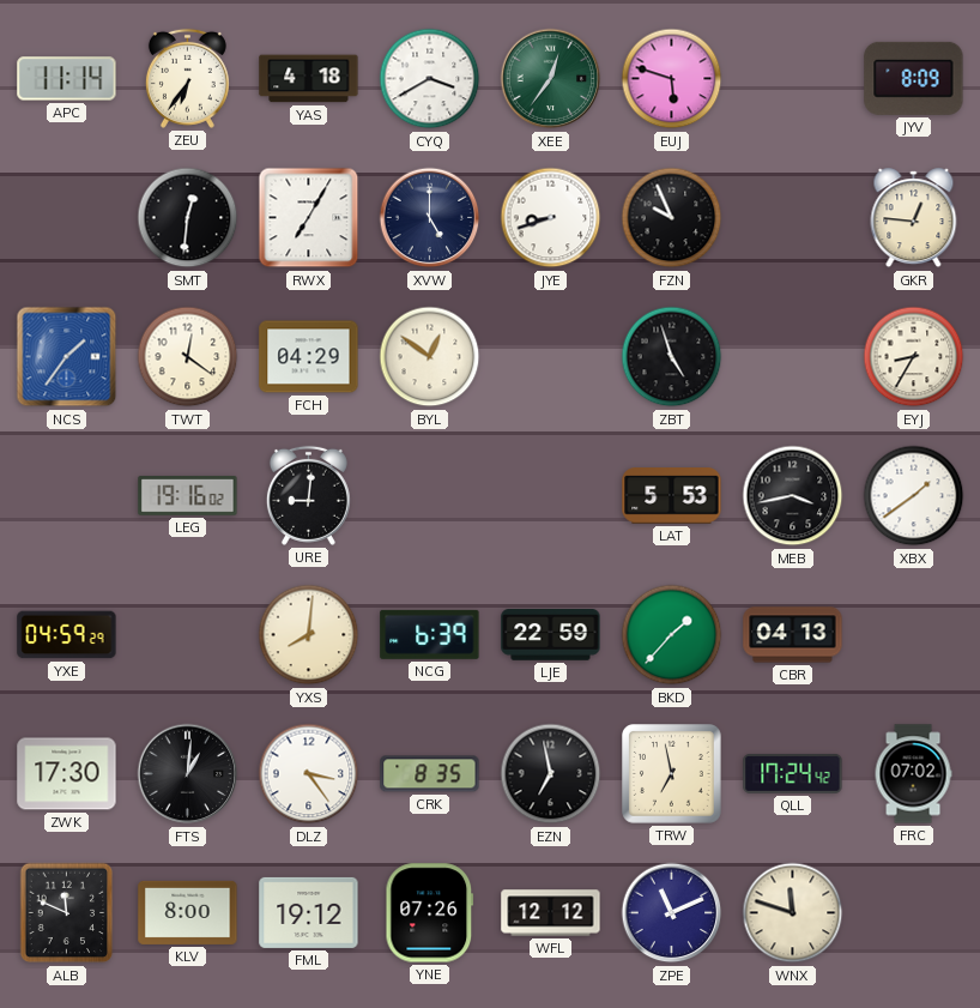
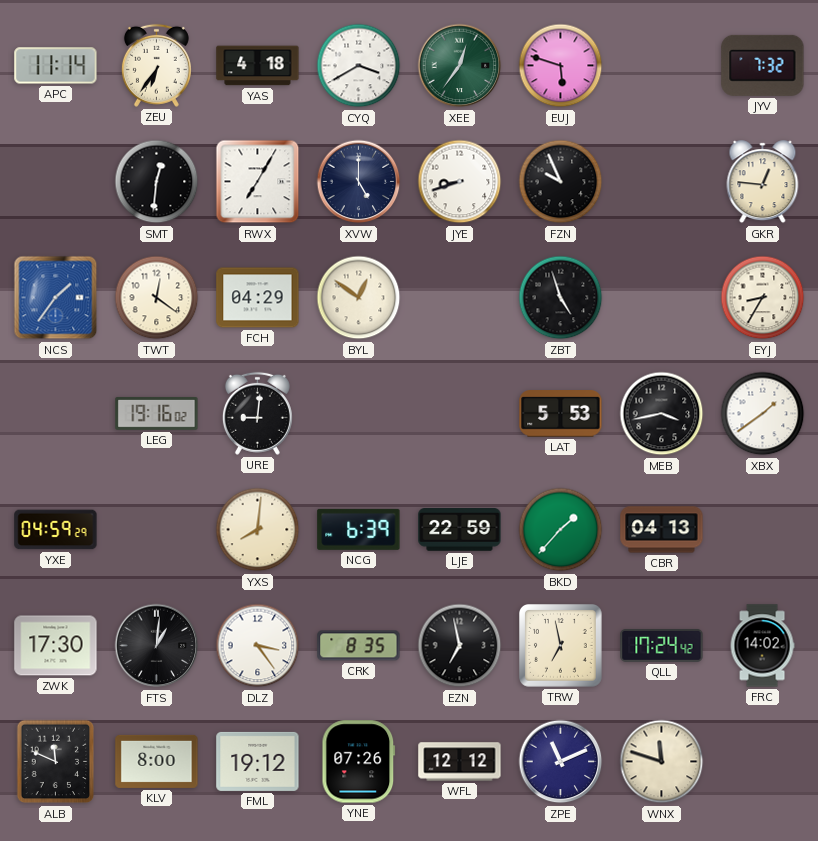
JYV: 8:09 -> 7:32 (763, 65)
FRC: 07:02 -> 14:02 (762, 646)
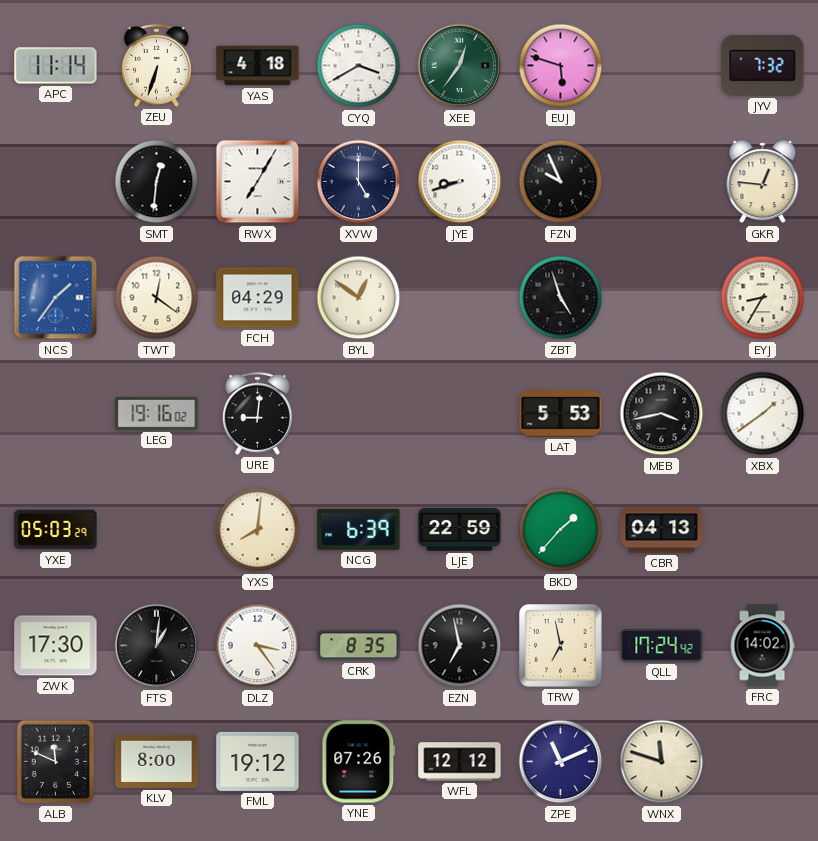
ZEU: 6:36 -> 6:33 (156, 65)
YXE: 04:59 -> 05:03 (56, 530)
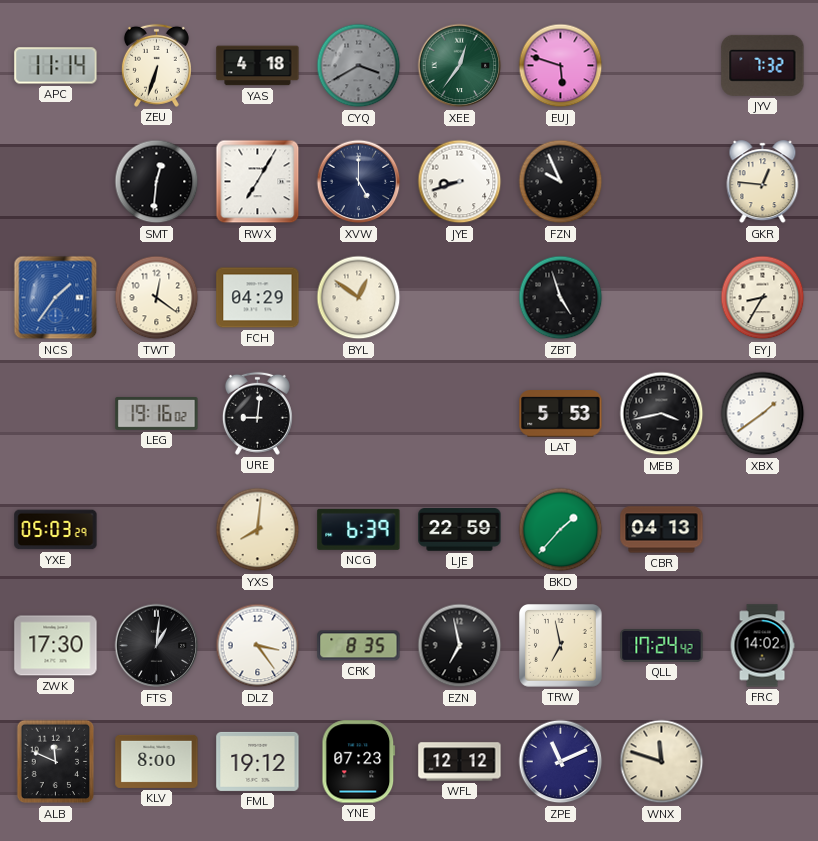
CYQ dial: white -> grey (359, 66)
YNE: 07:26 -> 07:23 (359, 762)
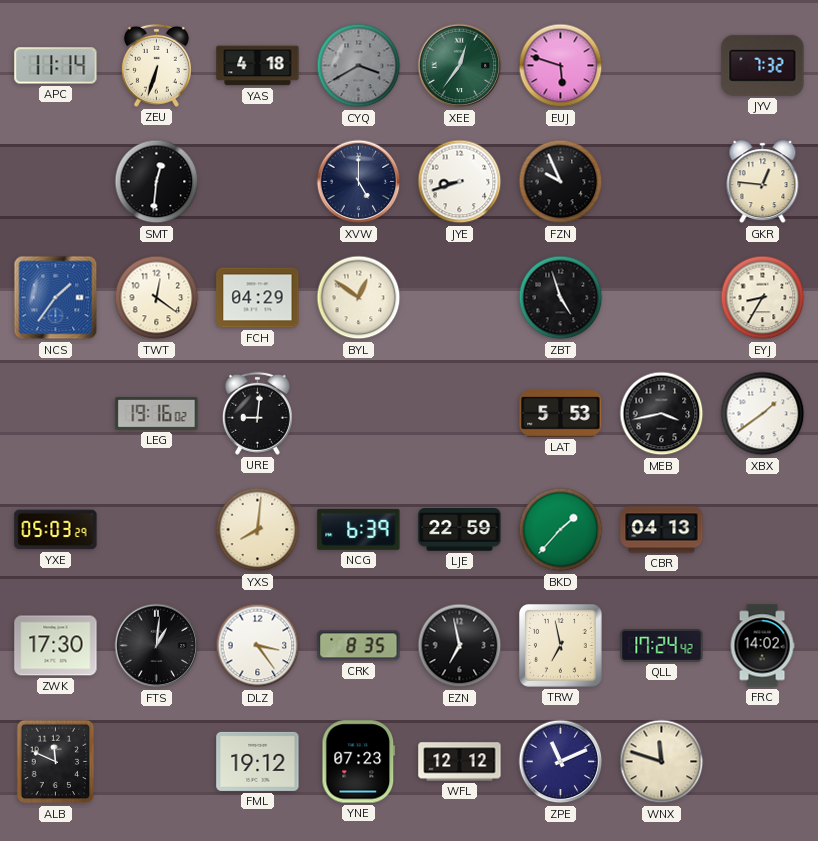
RWX: 7:05 -> none (258, 182)
KLV: 8:00 -> none (157, 761)
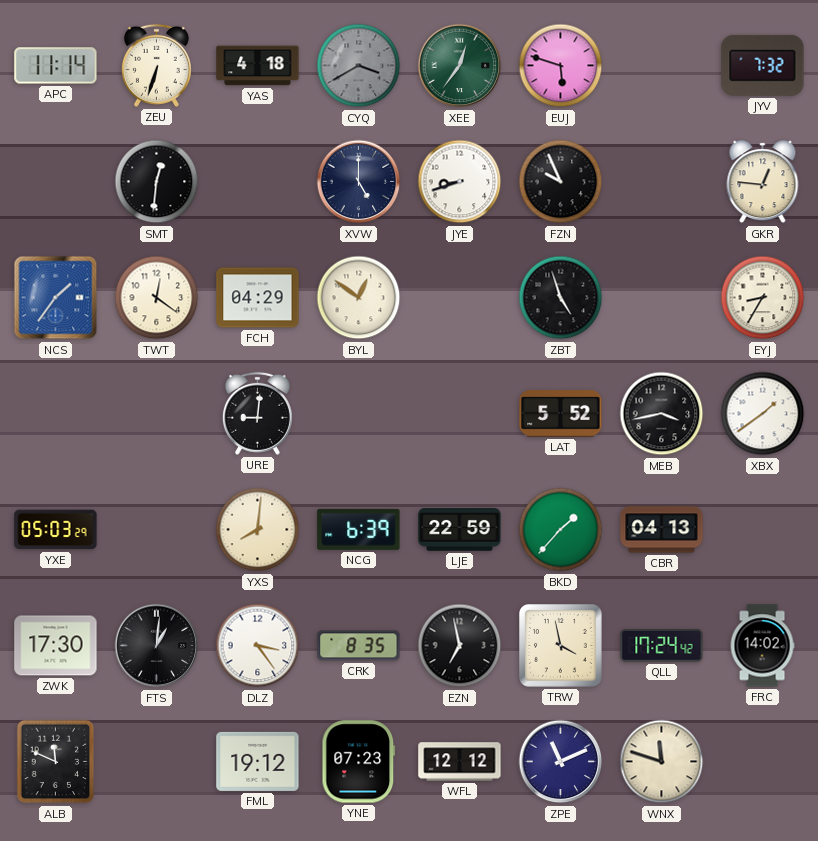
LEG: 19:16 -> none (157, 414)
LAT: 5:53 -> 5:52 (561, 414)
TRW: 6:58 -> 3:58 (561, 646)
